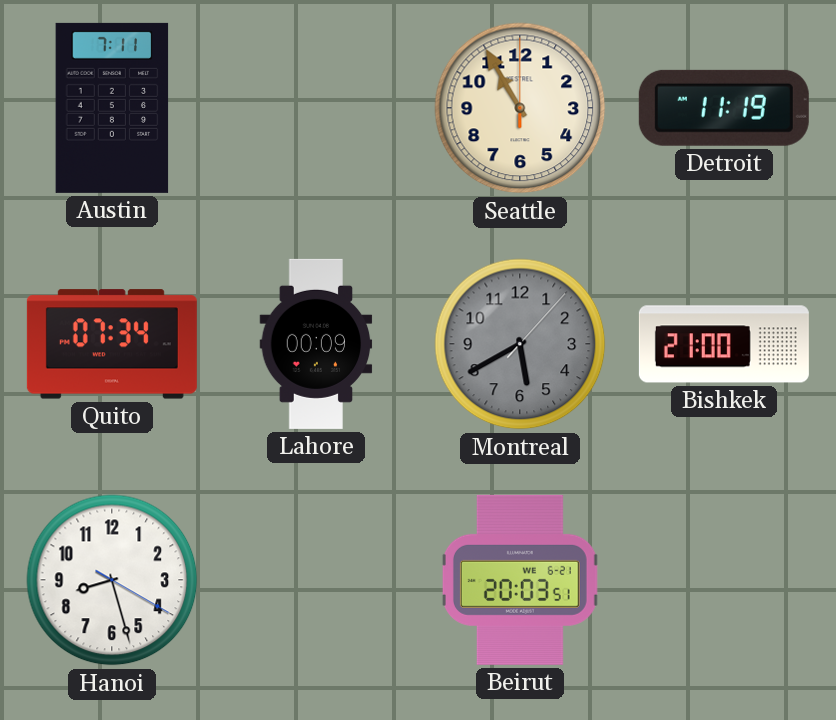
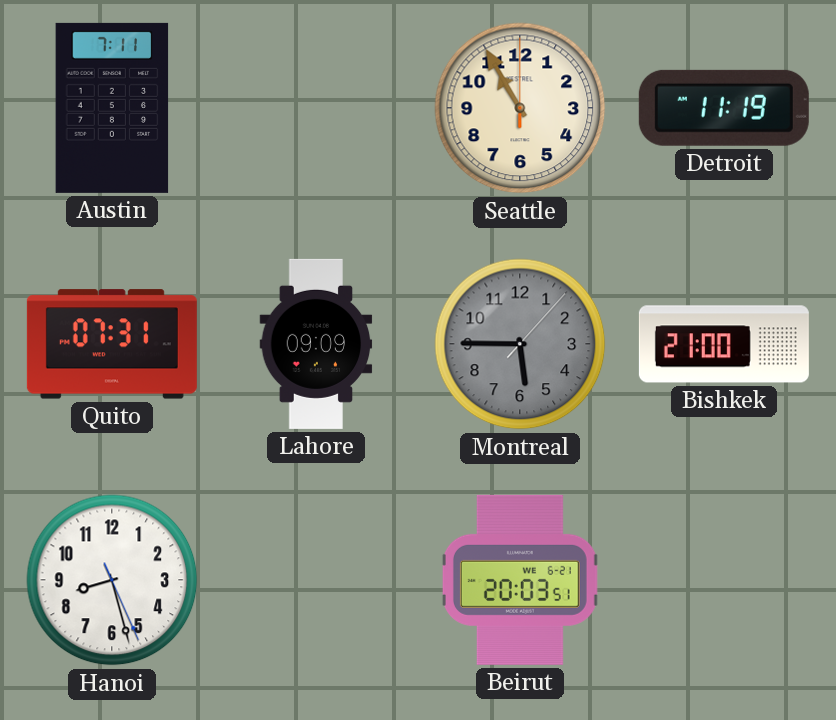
Quito: 07:34 -> 07:31 (112, 344)
Lahore: 00:09 -> 09:09 (316, 344)
Montreal: 5:40 -> 5:45 (520, 344)
Hanoi: 8:27:20 -> 8:27:26 (112, 580)
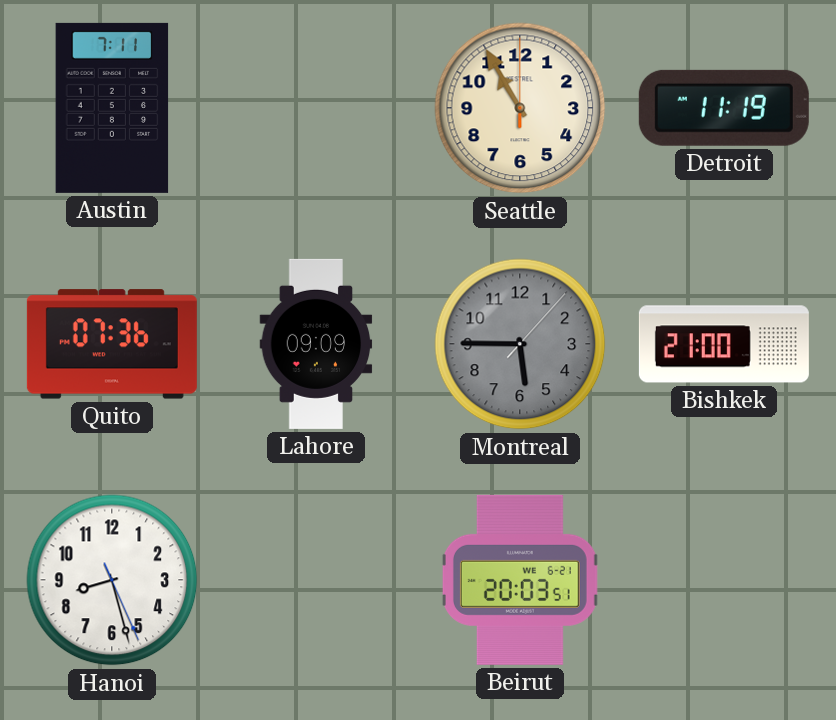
Quito: 07:31 -> 07:36 (112, 344)
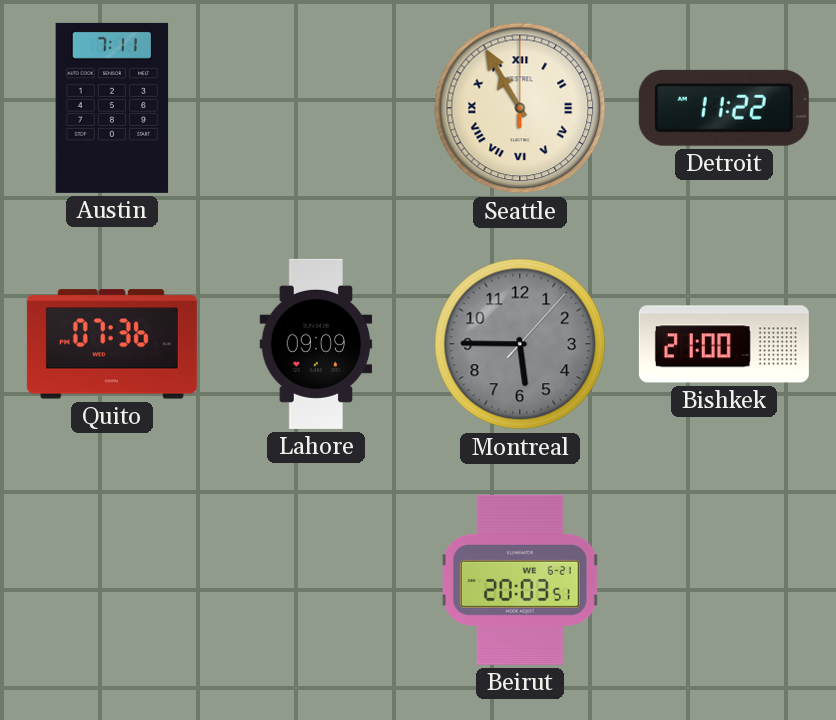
Seattle numerals: Arabic -> Roman (520, 108)
Detroit: 11:19 -> 11:22 (724, 108)
Hanoi: 8:27 -> none (112, 580)
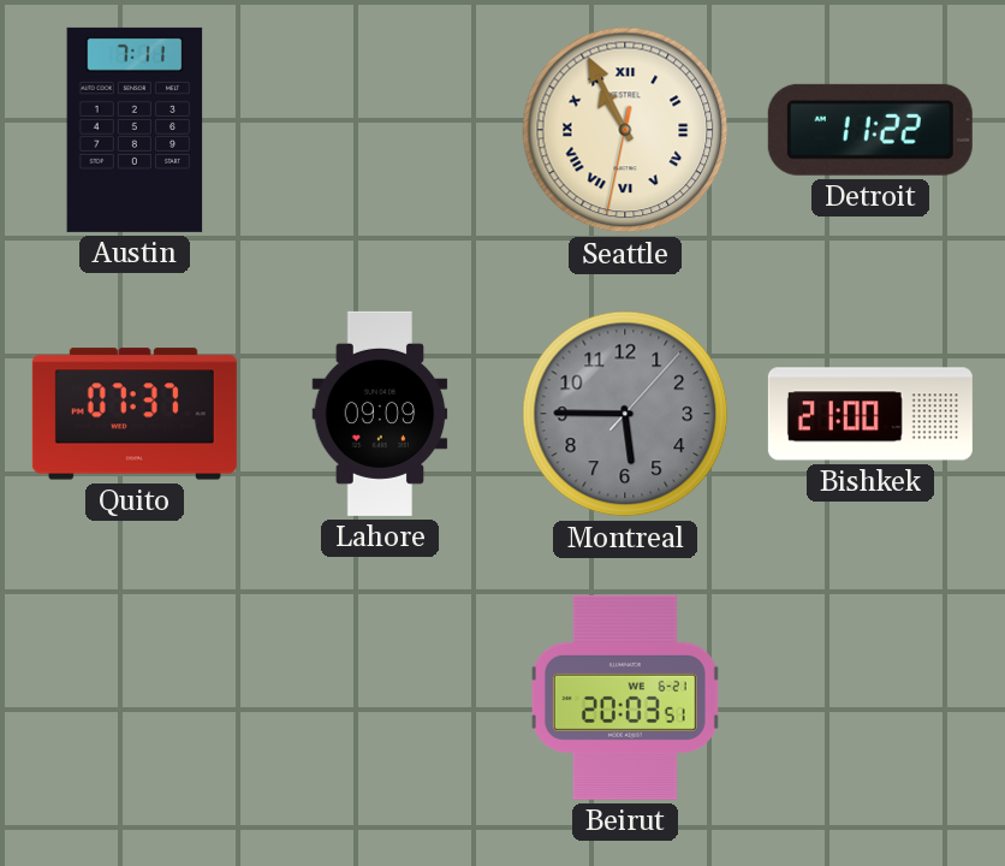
Seattle: 10:55:00 -> 10:55:32 (625, 130)
Quito: 07:36 -> 07:37 (135, 414)
